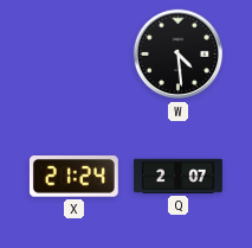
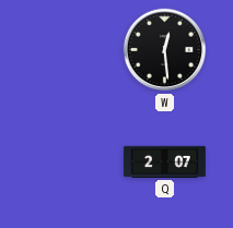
W: 4:29 -> 12:29 (165, 50)
X: 21:24 -> none (73, 177)
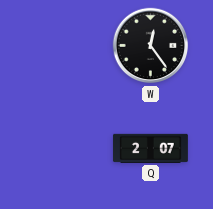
W: 12:29 -> 12:24 (151, 46)
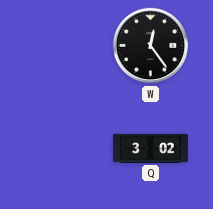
Q: 2:07 -> 3:02 (150, 148)
